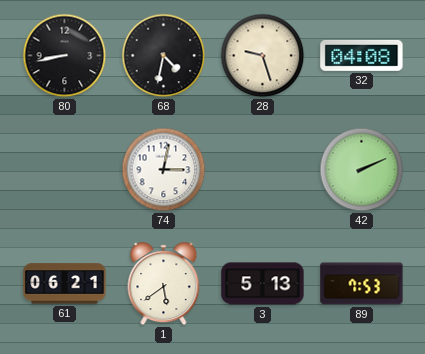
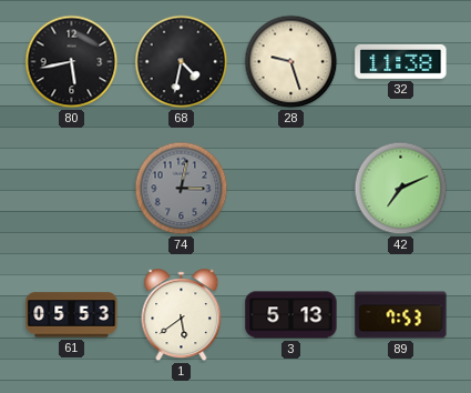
80: 8:43 -> 5:43 (72, 62)
32: 04:08 -> 11:38 (401, 61)
74 dial: white -> grey (182, 189)
42: 2:11 -> 7:11 (401, 189)
61: 06:21 -> 05:53 (72, 315)
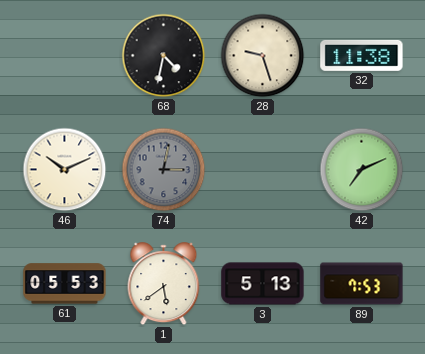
80: 5:43 -> none (72, 62)
46: none -> 10:11 (65, 170)
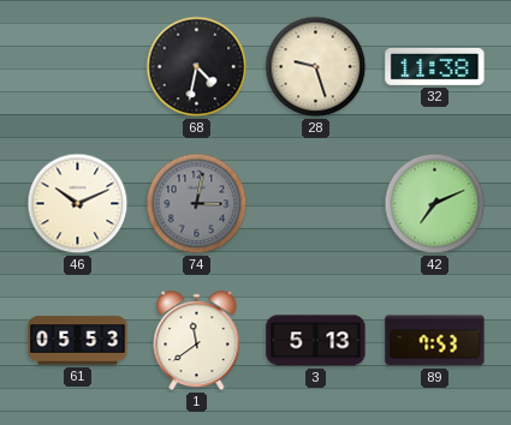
1: 5:39 -> 11:39 (197, 341)
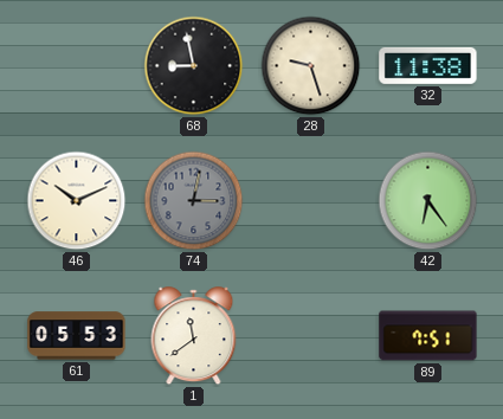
68: 4:32 -> 8:58 (194, 66)
42: 7:11 -> 6:24 (428, 201)
3: 5:13 -> none (316, 341)
89: 7:53 -> 7:51 (428, 336)
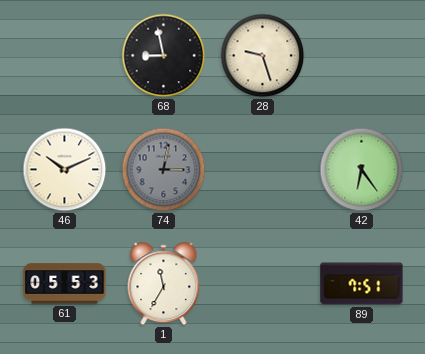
32: 11:38 -> none (428, 65)
1: 11:39 -> 11:35 (164, 284)
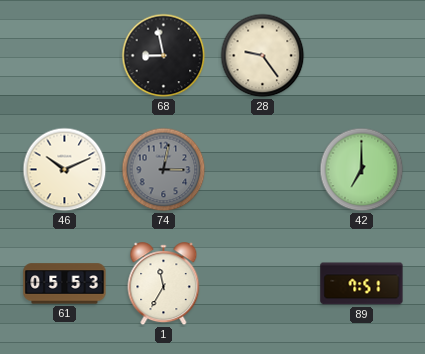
28: 9:27 -> 9:24 (263, 56)
42: 6:24 -> 7:00 (362, 170)
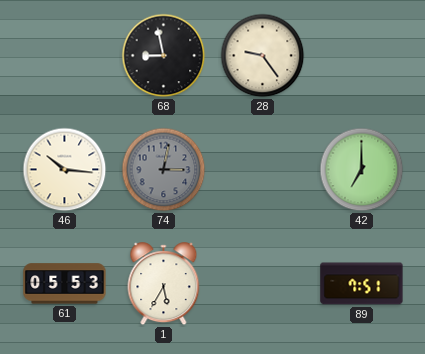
46: 10:11 -> 10:16 (65, 170)
1: 11:35 -> 5:35 (164, 284)
